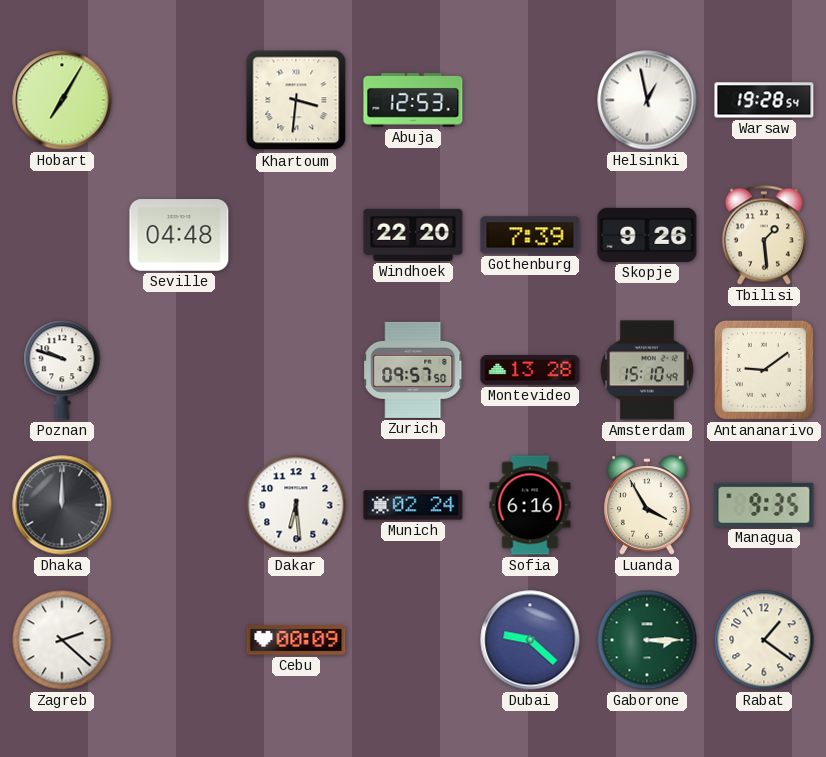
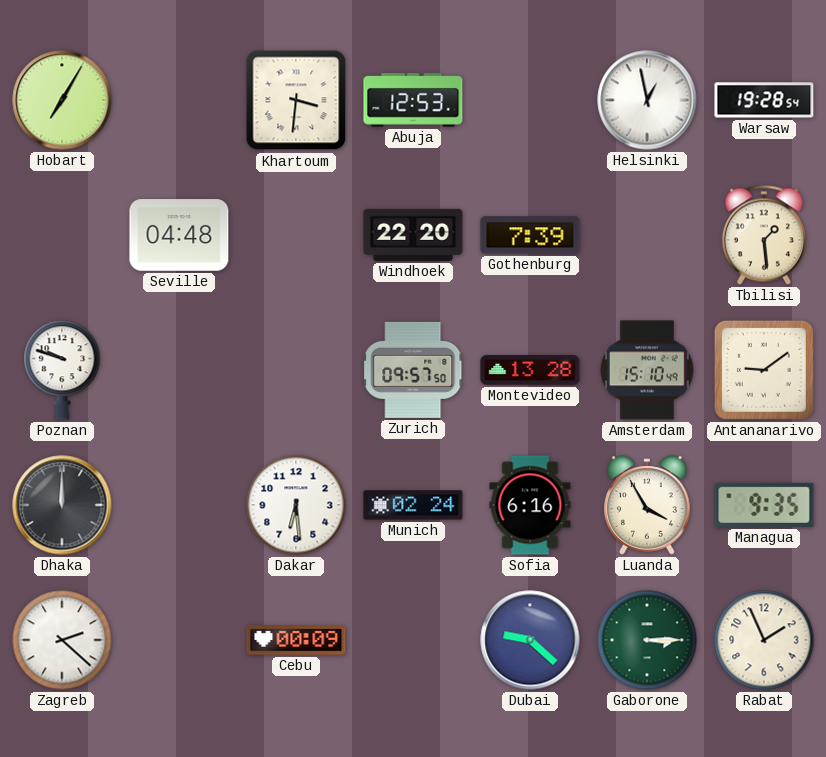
Skopje: 9:26 -> none (647, 235)
Rabat: 1:21 -> 1:56 (764, 640)
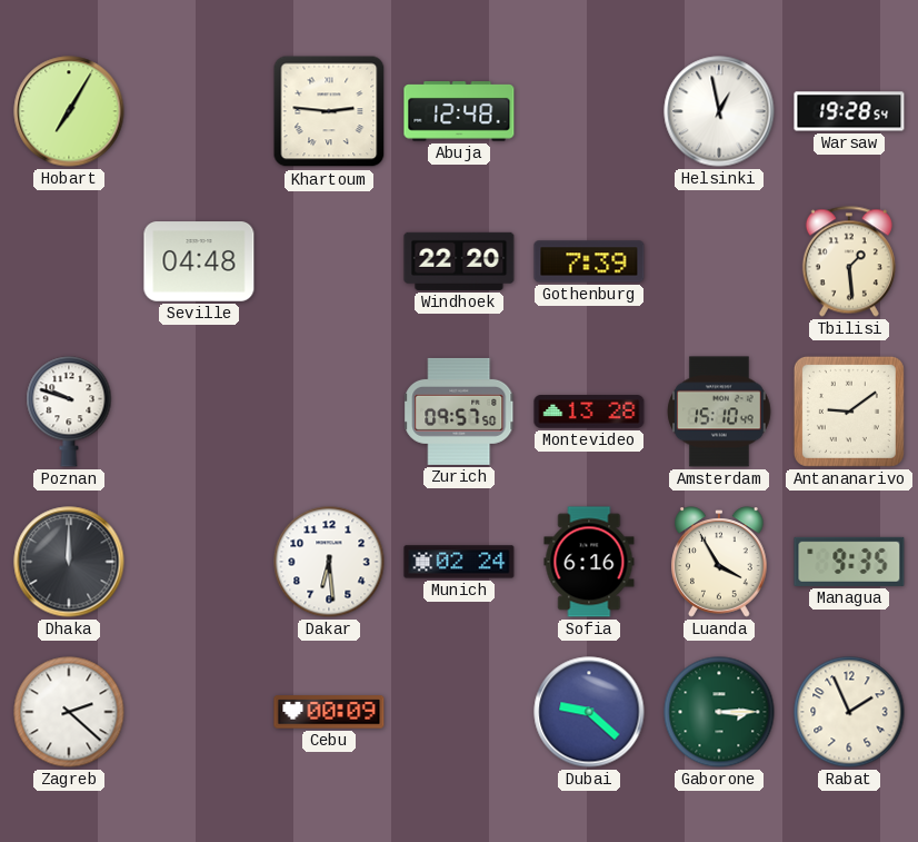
Khartoum: 3:31 -> 2:46 (329, 111)
Abuja: 12:53 -> 12:48 (459, 111)
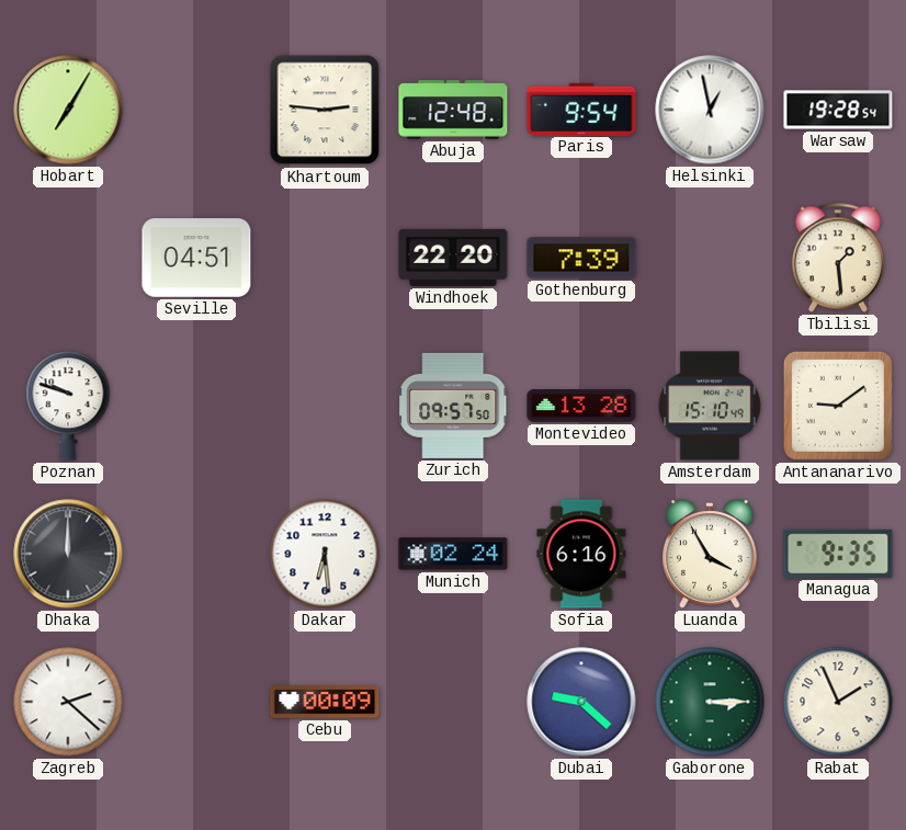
Paris: none -> 9:54 (581, 109)
Seville: 04:48 -> 04:51 (196, 258)
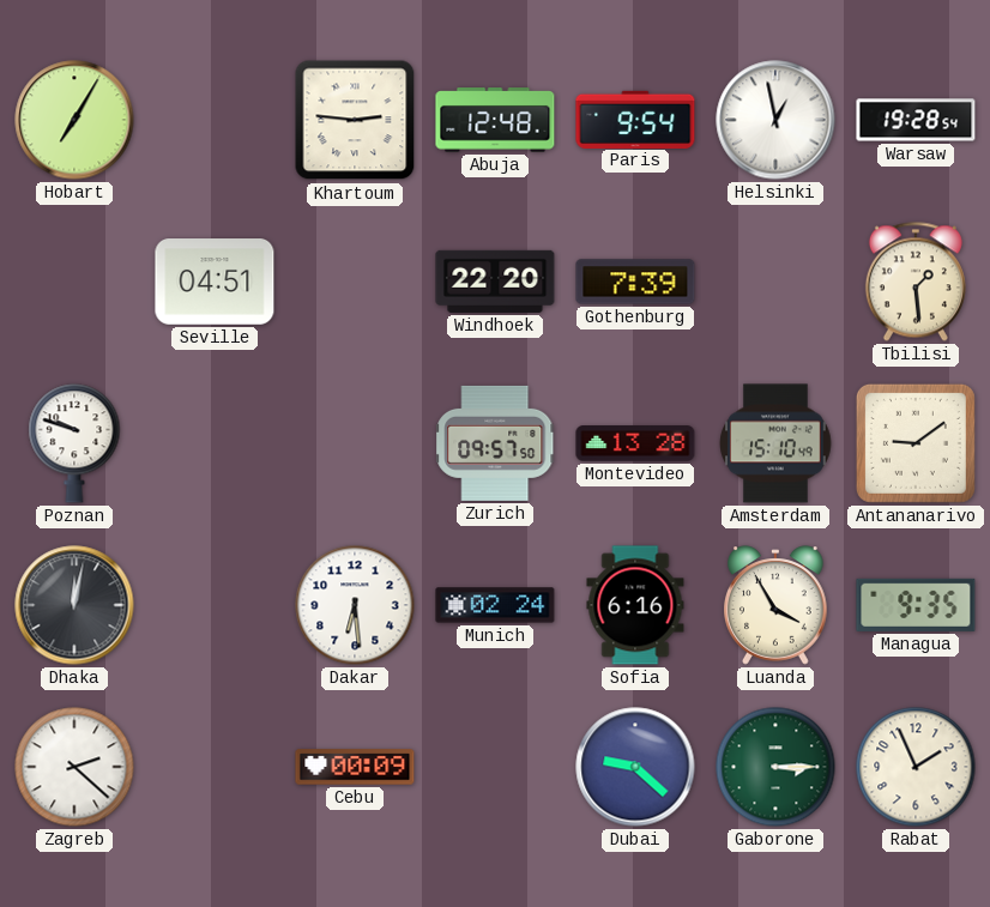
Dhaka: 12:00 -> 12:02 (74, 605)
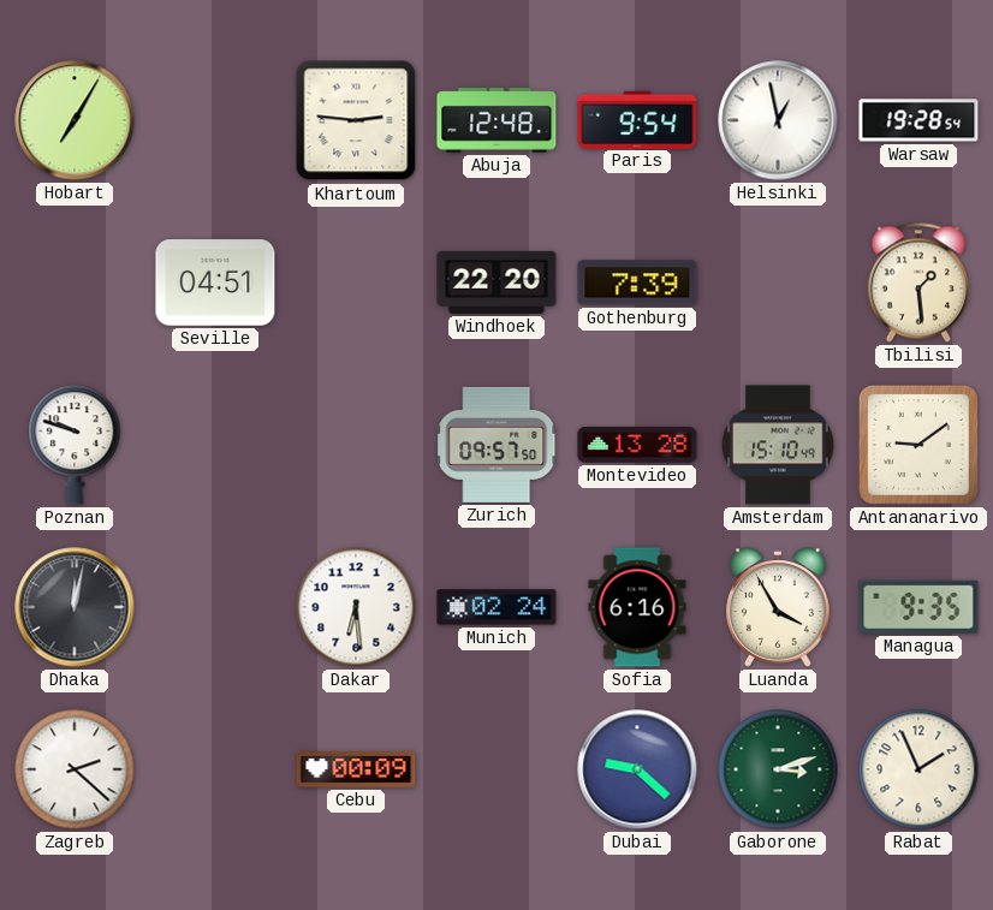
Gaborone: 3:15 -> 3:12 (778, 769)
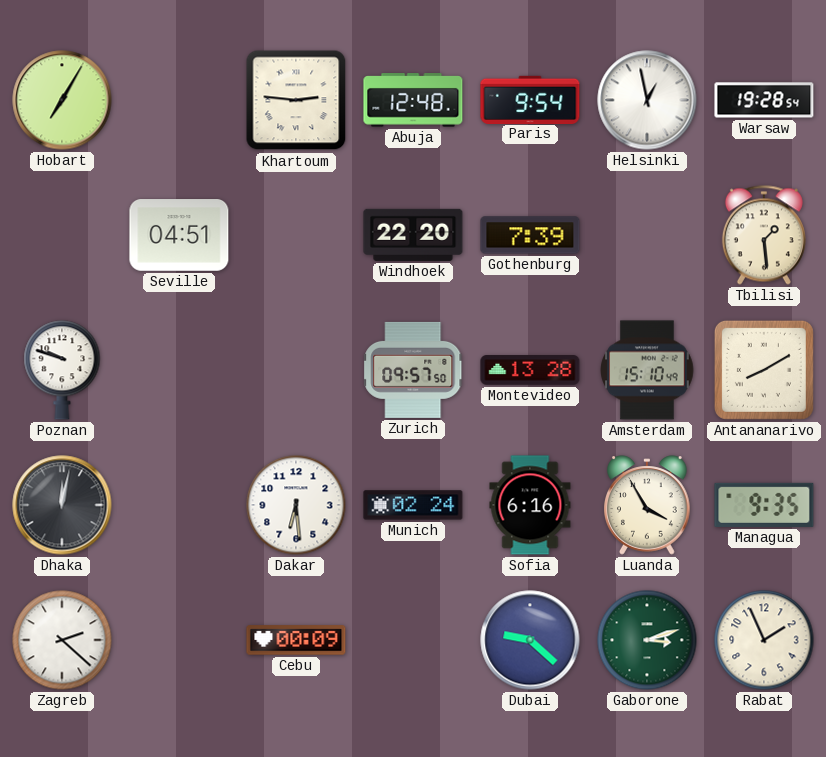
Antananarivo: 9:09 -> 8:10 (764, 370)
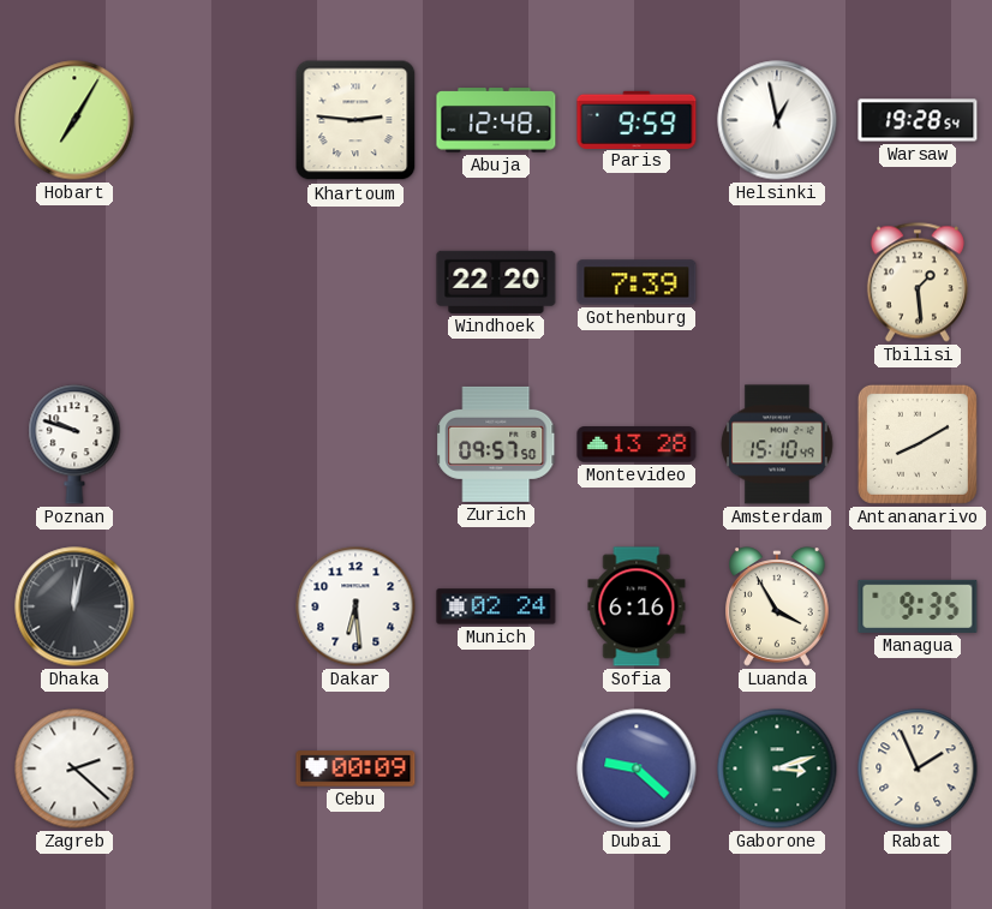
Paris: 9:54 -> 9:59 (637, 119)
Seville: 04:51 -> none (179, 235)
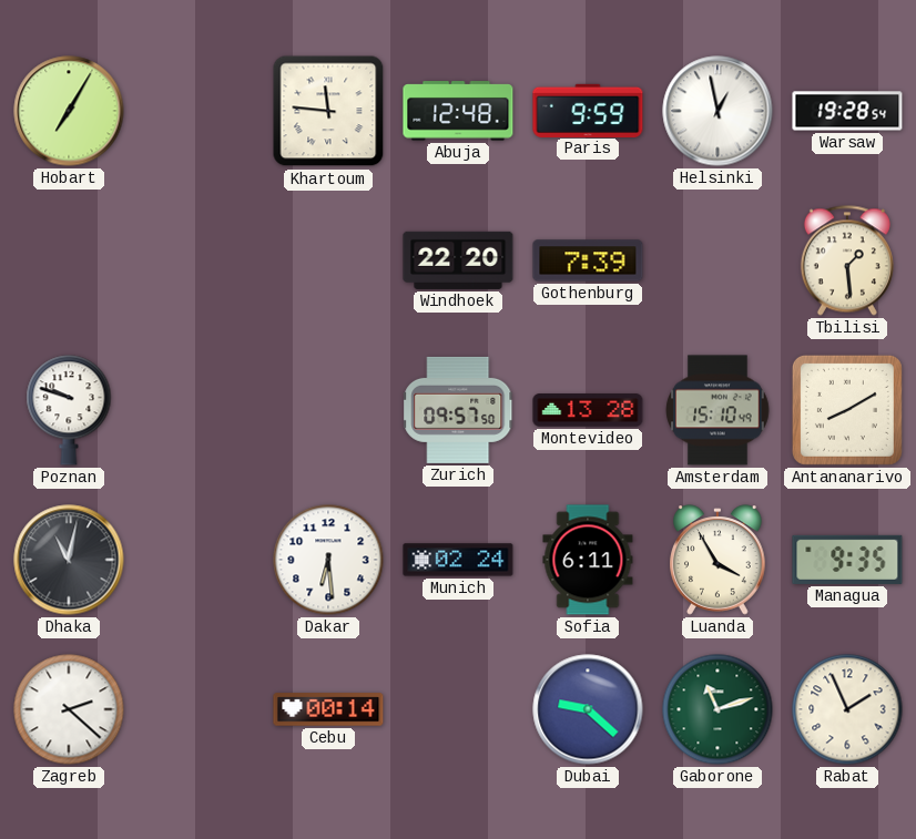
Khartoum: 2:46 -> 11:46 (328, 111)
Dhaka: 12:02 -> 11:02 (69, 560)
Sofia: 6:16 -> 6:11 (588, 560)
Cebu: 00:09 -> 00:14 (328, 709)
Gaborone: 3:12 -> 11:12 (717, 709)
